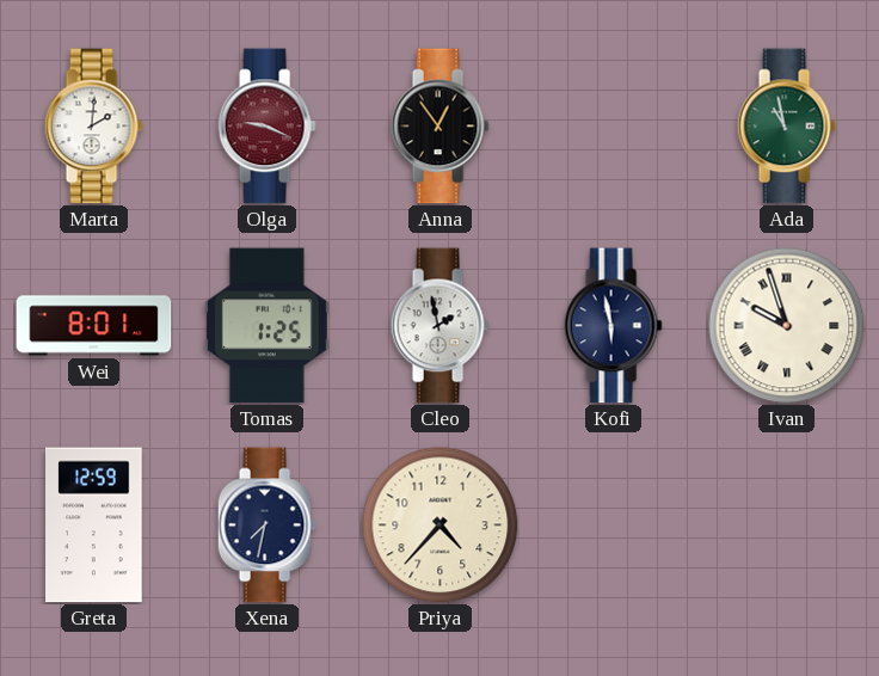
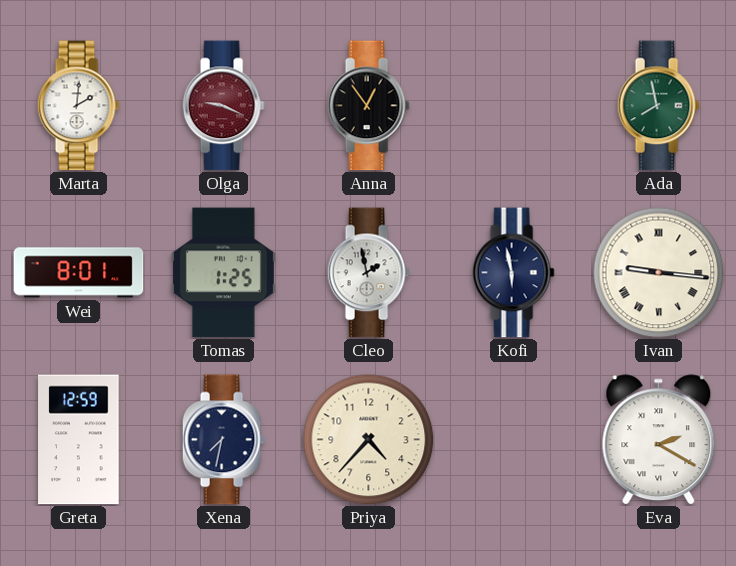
Ada: 10:58 -> 7:58 (658, 106)
Ivan: 9:57 -> 9:16 (659, 273)
Eva: none -> 2:20 (659, 440)
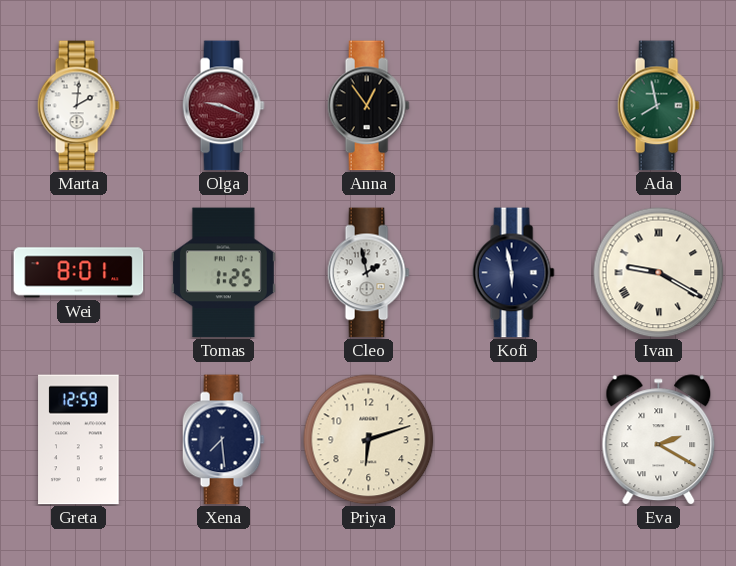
Ivan: 9:16 -> 9:20 (659, 273)
Xena: 7:32 -> 7:29 (223, 440)
Priya: 4:37 -> 6:12 (369, 440)
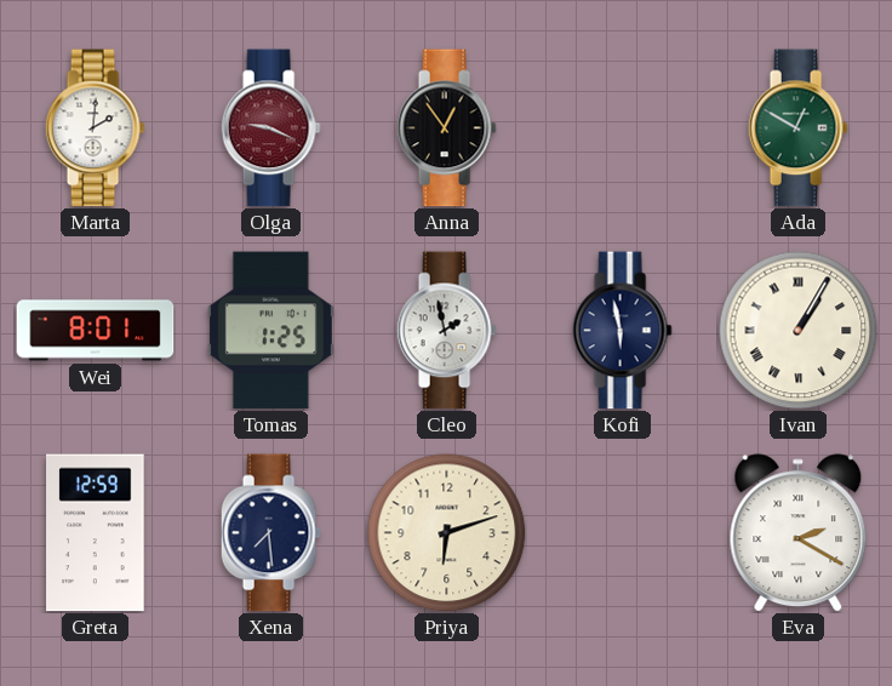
Ada: 7:58 -> 12:50 (797, 128)
Ivan: 9:20 -> 1:05 (799, 331)
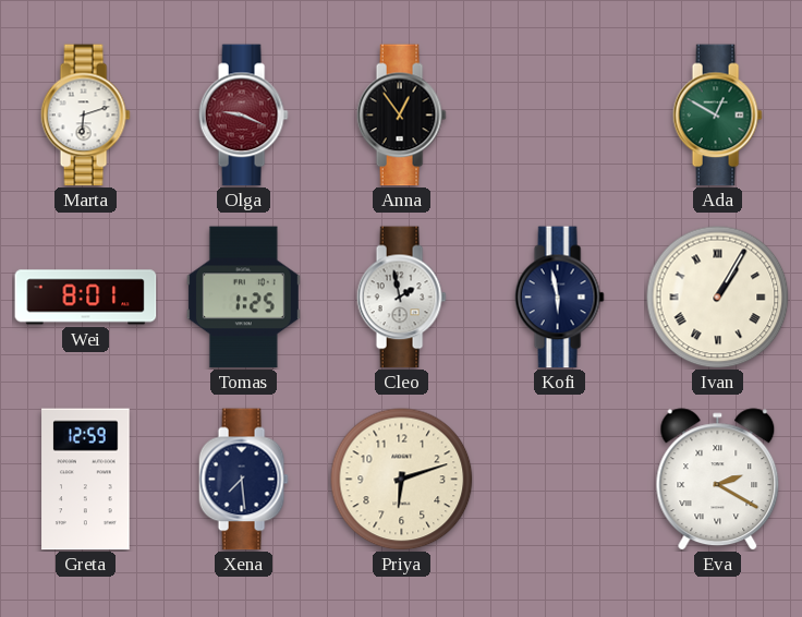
Marta: 2:01 -> 6:12 (85, 116)
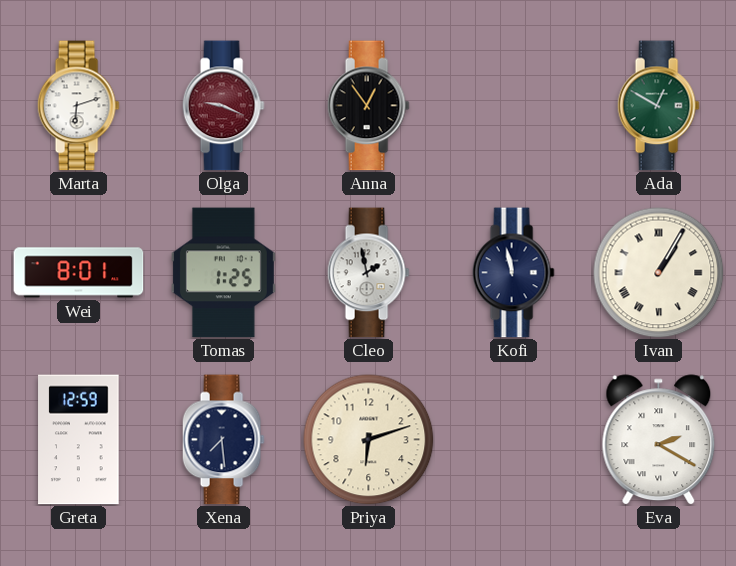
Kofi: 5:58 -> 11:58 (513, 273)
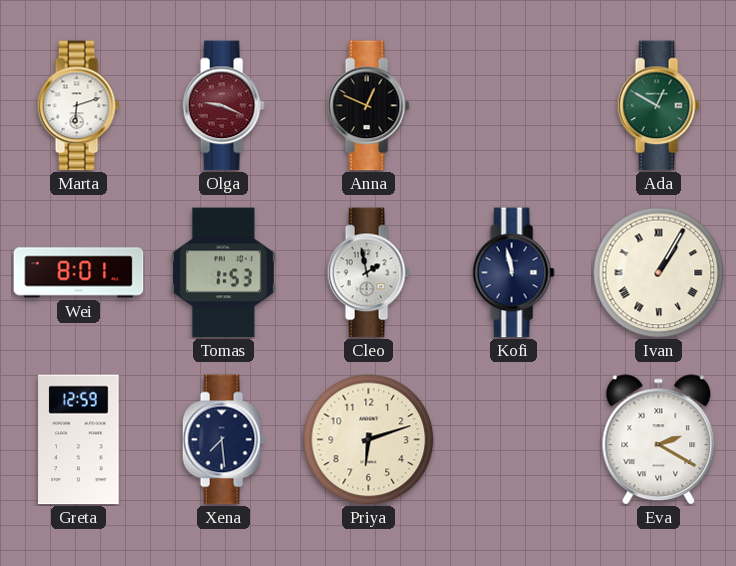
Anna: 12:54 -> 12:49 (368, 106)
Tomas: 1:25 -> 1:53 (223, 273)
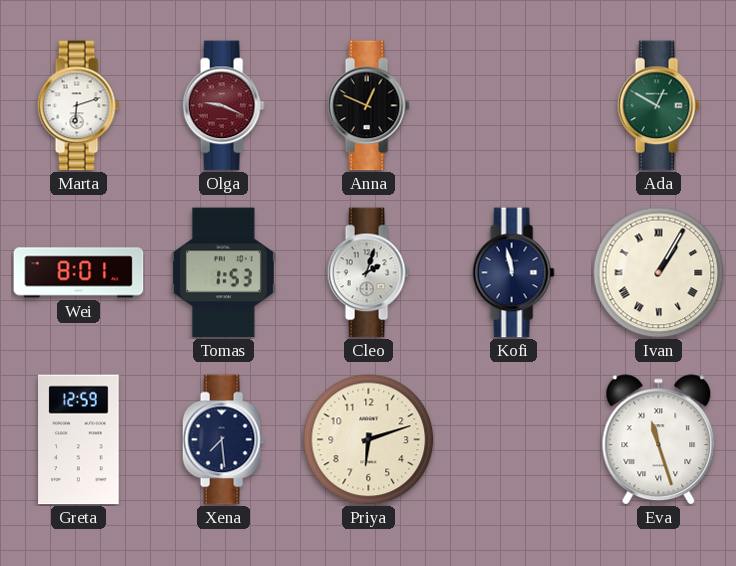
Cleo: 1:58 -> 2:03 (368, 273)
Eva: 2:20 -> 11:27 (659, 440)
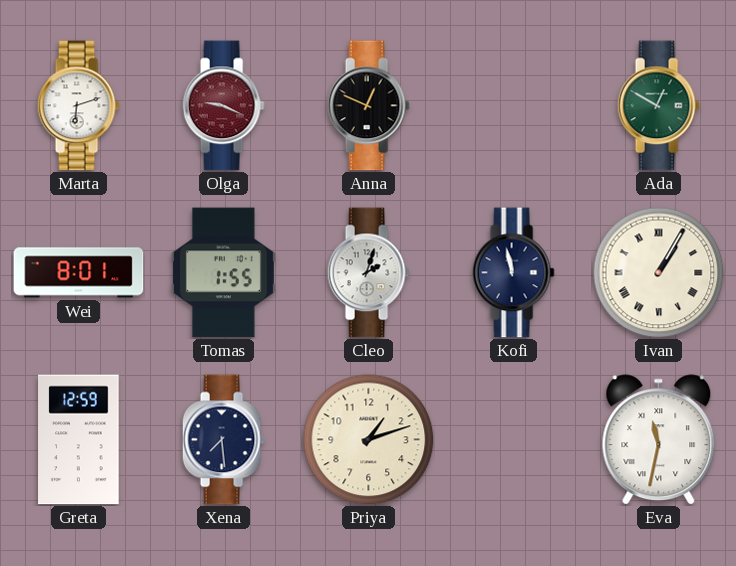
Tomas: 1:53 -> 1:55 (223, 273)
Priya: 6:12 -> 1:12 (369, 440)
Eva: 11:27 -> 11:32 (659, 440)
